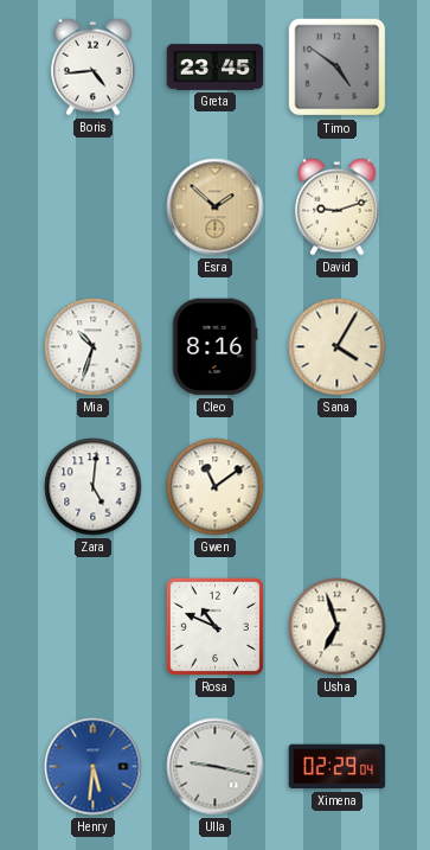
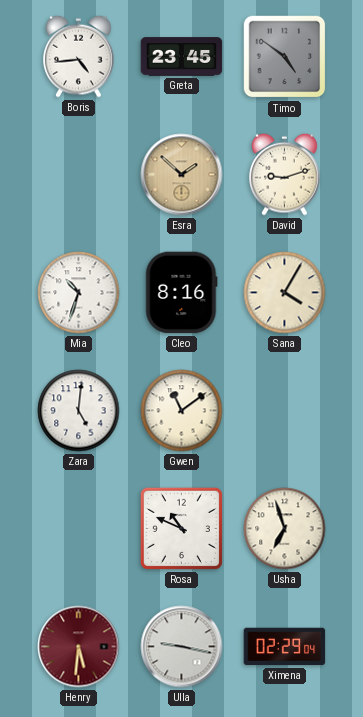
Henry dial: blue -> burgundy (79, 647)
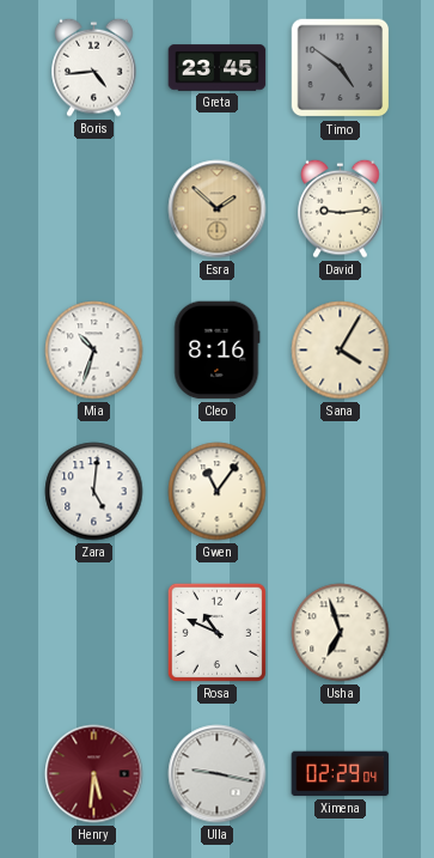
David: 9:12 -> 9:14 (341, 208)
Gwen: 11:09 -> 11:06 (218, 492)
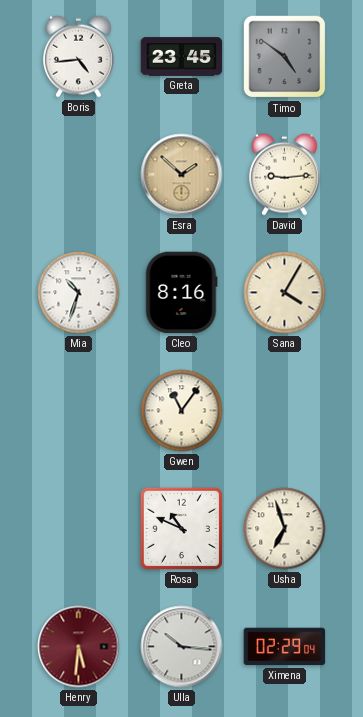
Zara: 5:01 -> none (94, 492)
Ulla: 9:17 -> 10:16 (182, 647)
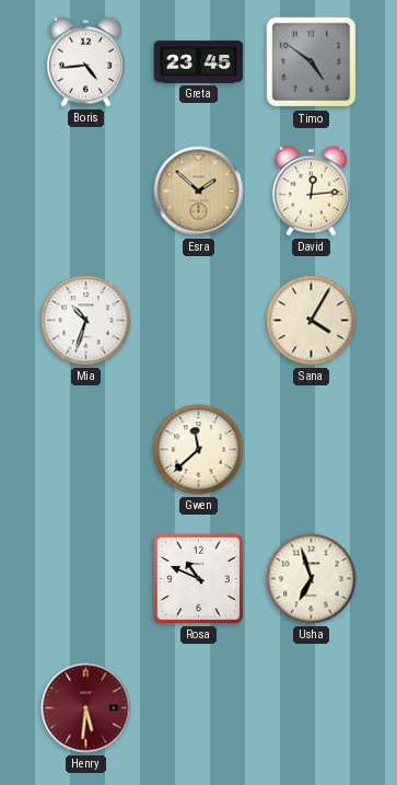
David: 9:14 -> 12:14 (312, 191)
Cleo: 8:16 -> none (182, 293)
Gwen: 11:06 -> 11:38 (199, 450)
Ulla: 10:16 -> none (182, 647)
Ximena: 02:29 -> none (285, 647)
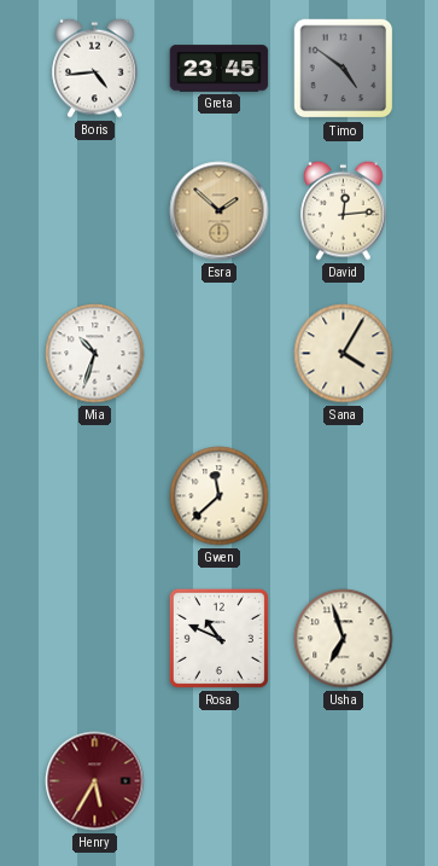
Henry: 5:31 -> 5:35 (95, 781)
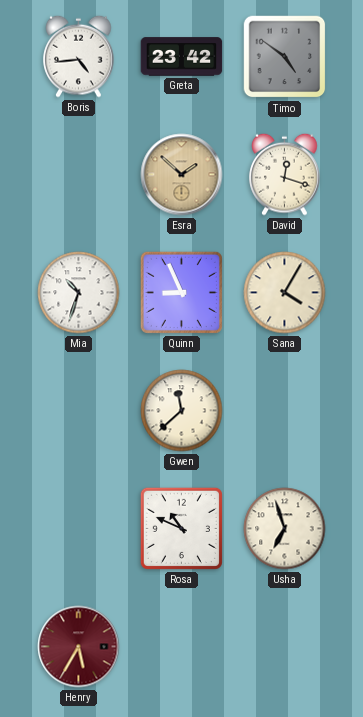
Greta: 23:45 -> 23:42 (182, 57)
David: 12:14 -> 12:18 (285, 174)
Quinn: none -> 8:56 (181, 292)
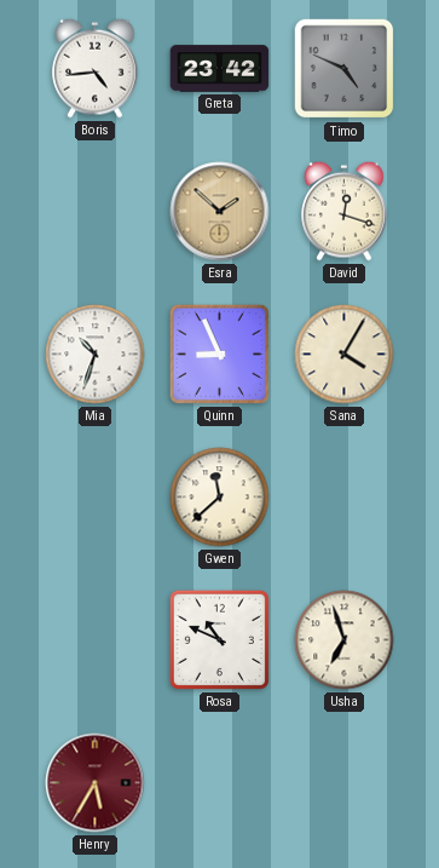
Timo: 4:51 -> 4:49 (345, 69)
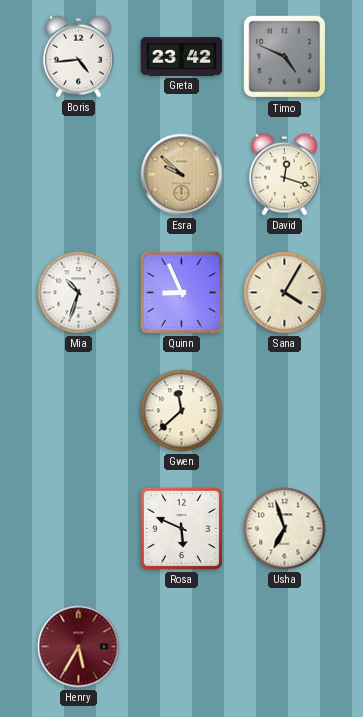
Esra: 1:52 -> 9:52 (182, 175)
Rosa: 10:49 -> 5:49 (181, 528)
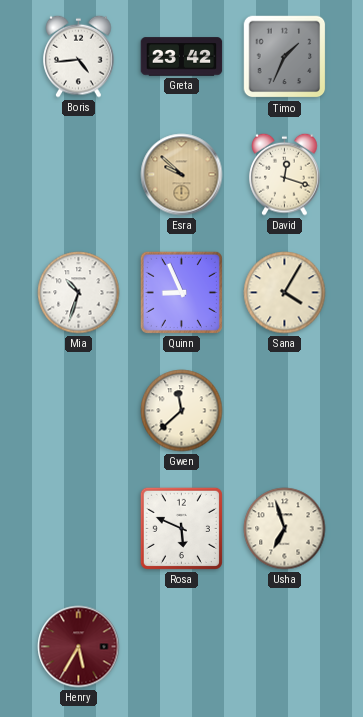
Timo: 4:49 -> 1:34 (285, 57)
